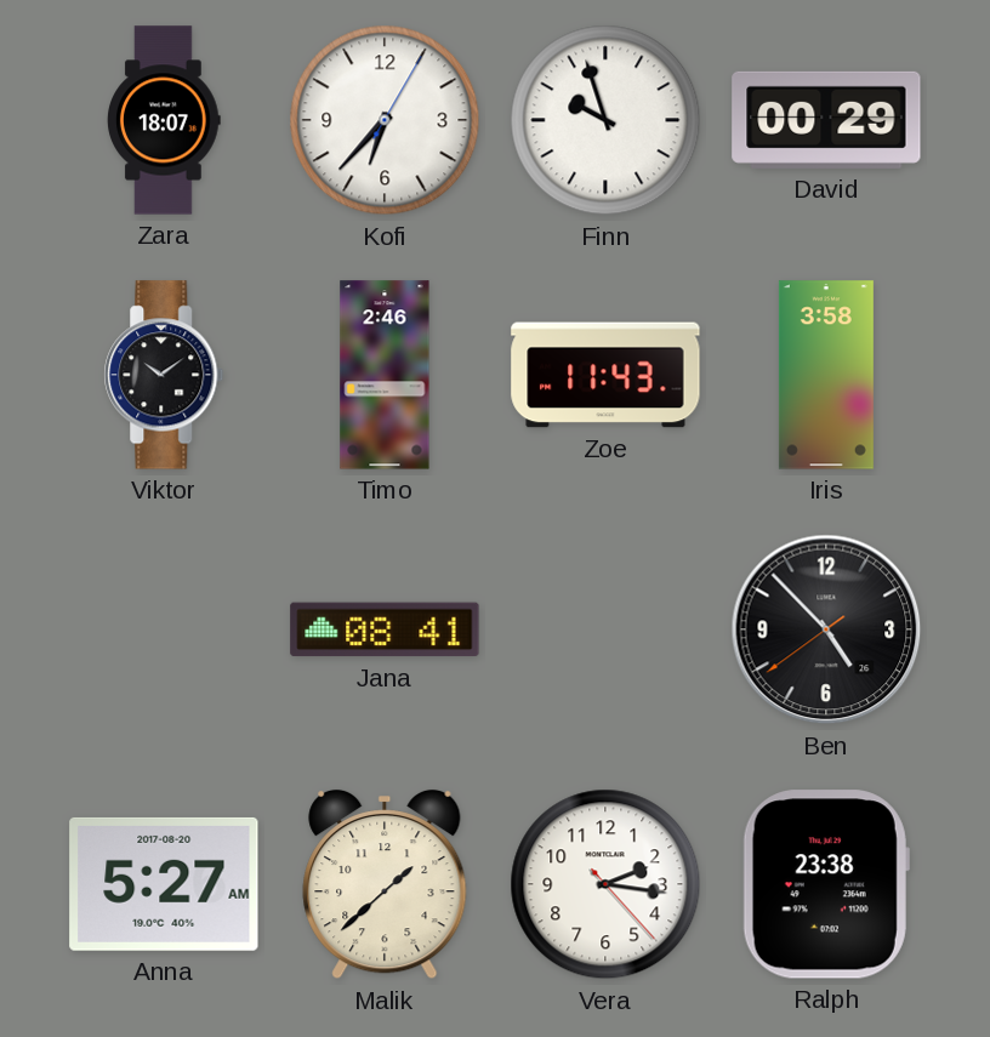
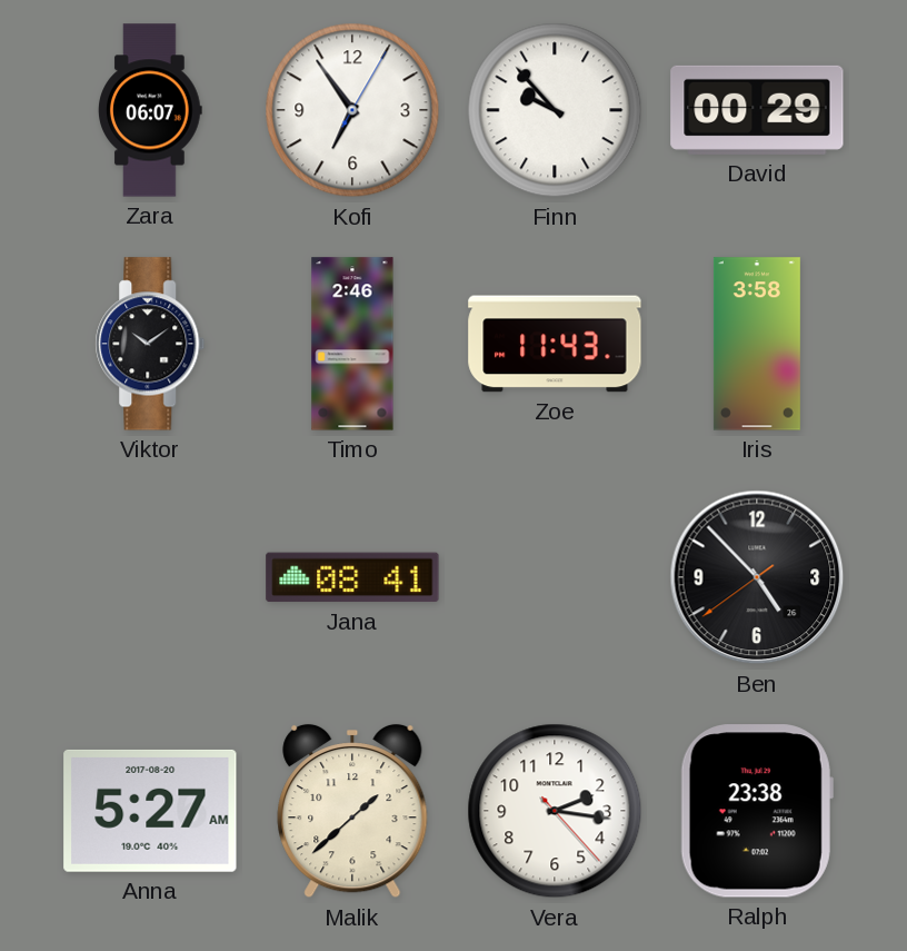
Zara: 18:07 -> 06:07 (150, 110)
Kofi: 6:37 -> 6:54 (352, 110)
Finn: 9:57 -> 9:53 (555, 110)
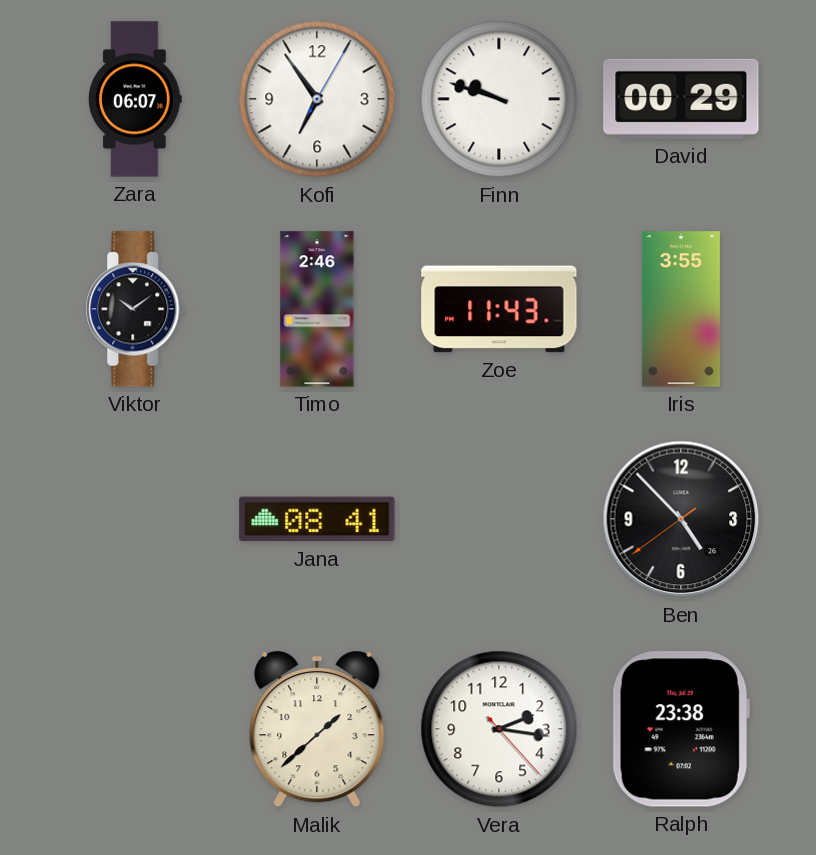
Finn: 9:53 -> 9:48 (499, 99)
Iris: 3:58 -> 3:55 (681, 309)
Anna: 5:27 -> none (150, 811)
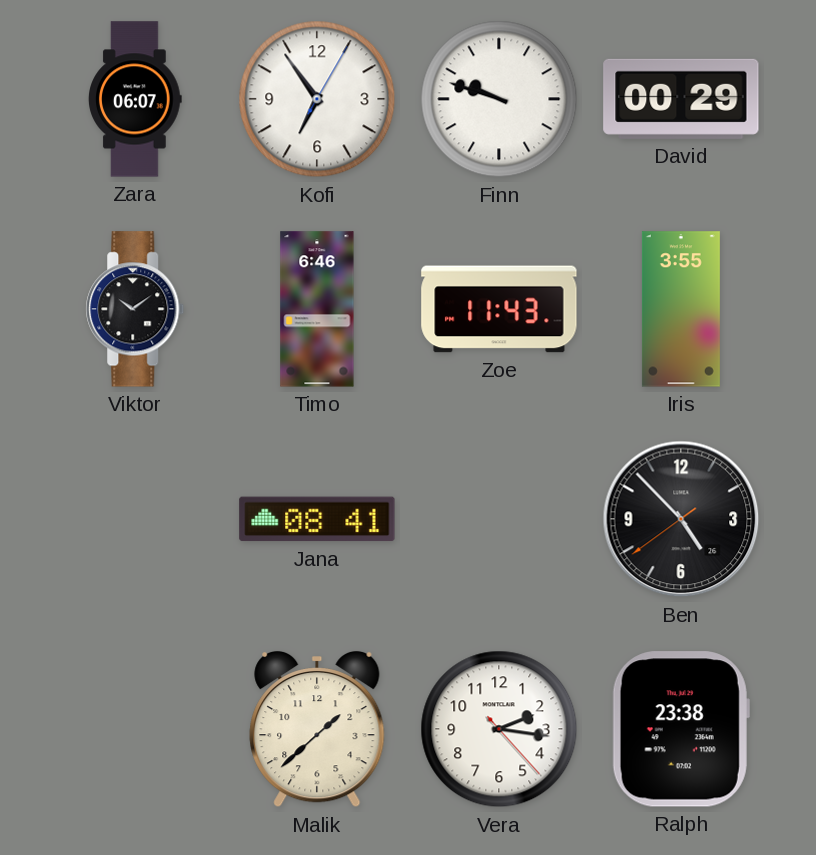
Timo: 2:46 -> 6:46 (317, 309)
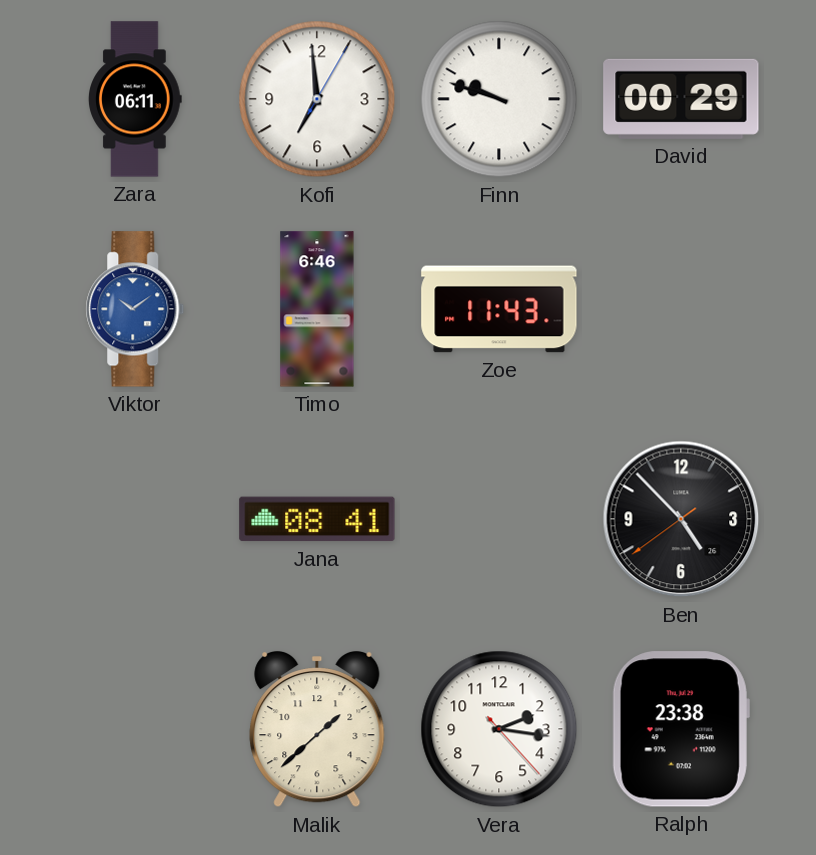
Zara: 06:07 -> 06:11 (135, 99)
Kofi: 6:54 -> 6:59 (317, 99)
Viktor dial: black -> blue (135, 309)
Iris: 3:55 -> none (681, 309)
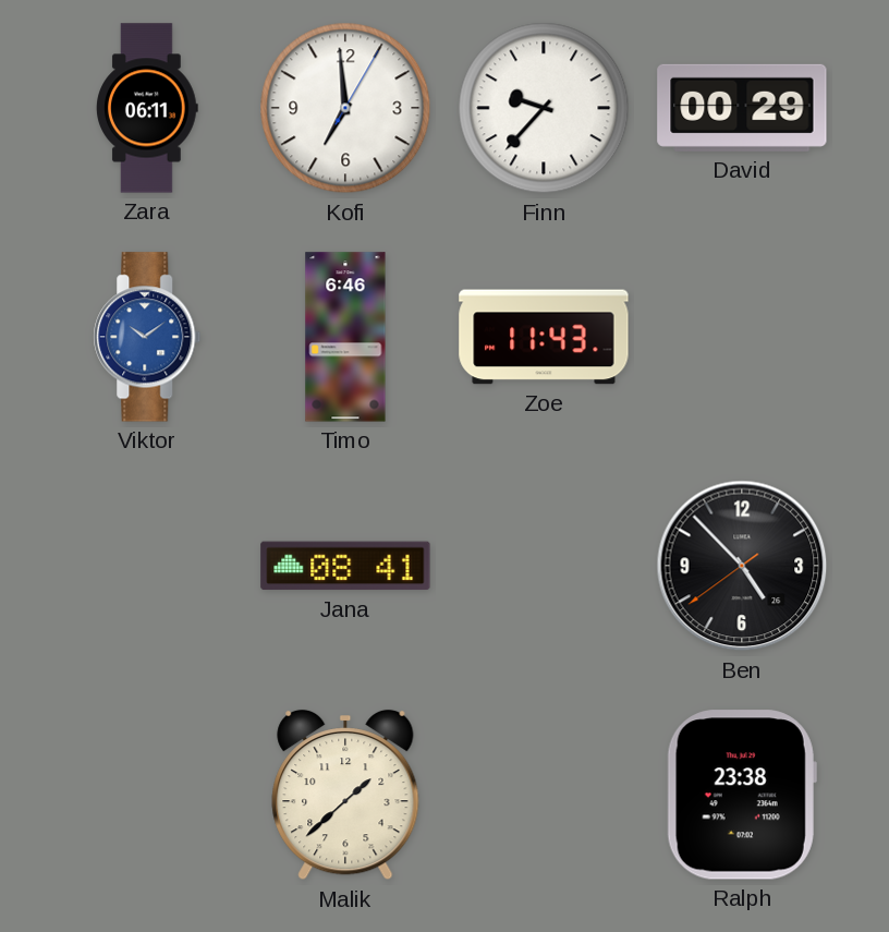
Finn: 9:48 -> 9:37 (544, 108)
Vera: 2:16 -> none (499, 729)
